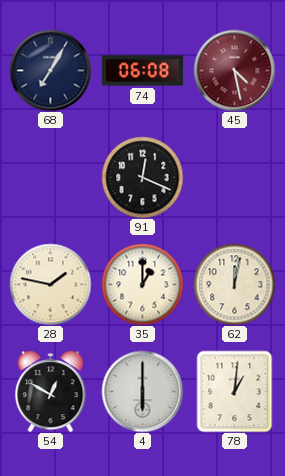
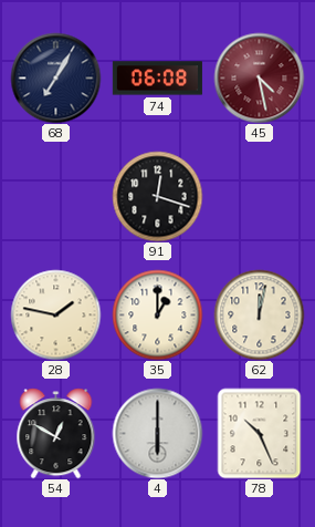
91: 12:19 -> 12:18 (157, 196)
78: 1:01 -> 10:26 (260, 433)
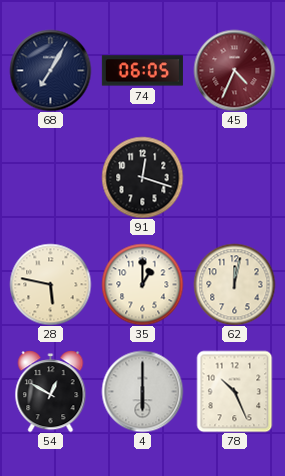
74: 06:08 -> 06:05 (142, 71)
45: 4:28 -> 4:34 (234, 70)
28: 1:47 -> 5:47 (50, 284)
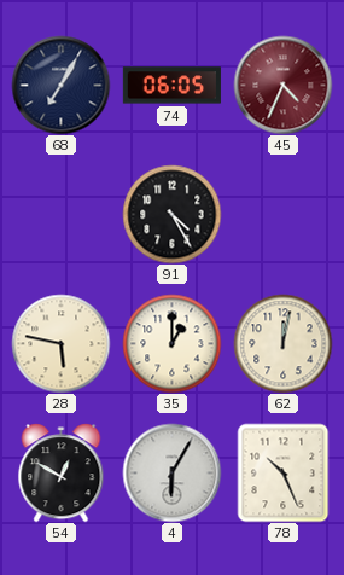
91: 12:18 -> 4:25 (171, 214)
4: 6:00 -> 6:05 (171, 472)
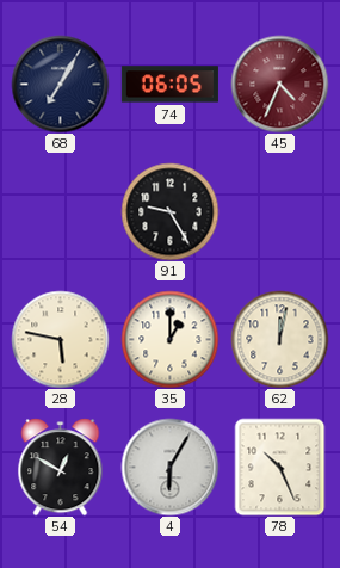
91: 4:25 -> 9:25 (169, 211)
